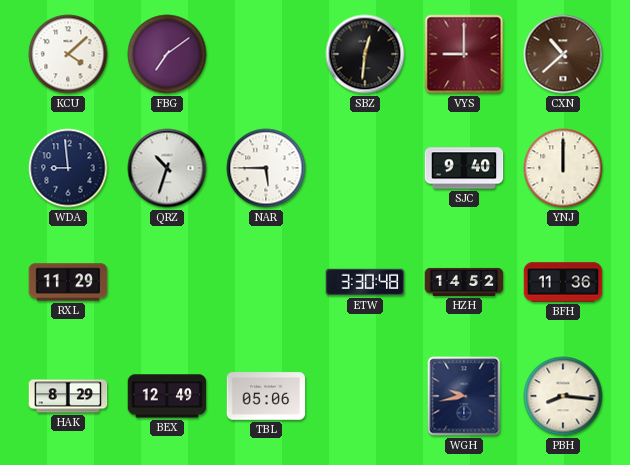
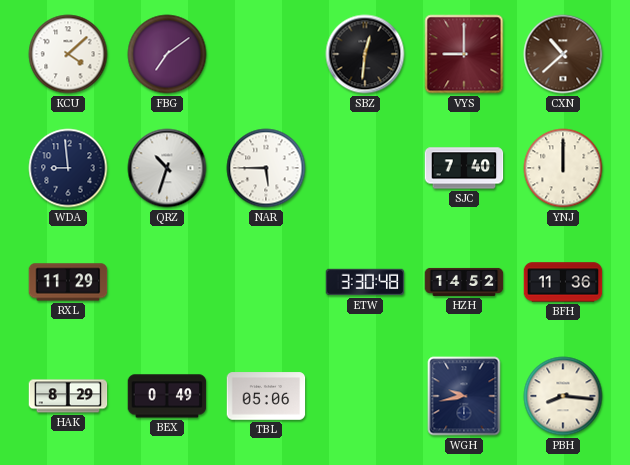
SJC: 9:40 -> 7:40 (464, 168)
BEX: 12:49 -> 0:49 (167, 396)
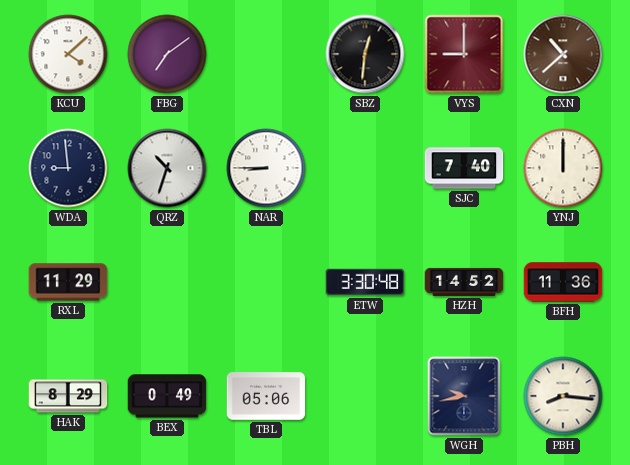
NAR: 5:45 -> 8:45 (266, 168)
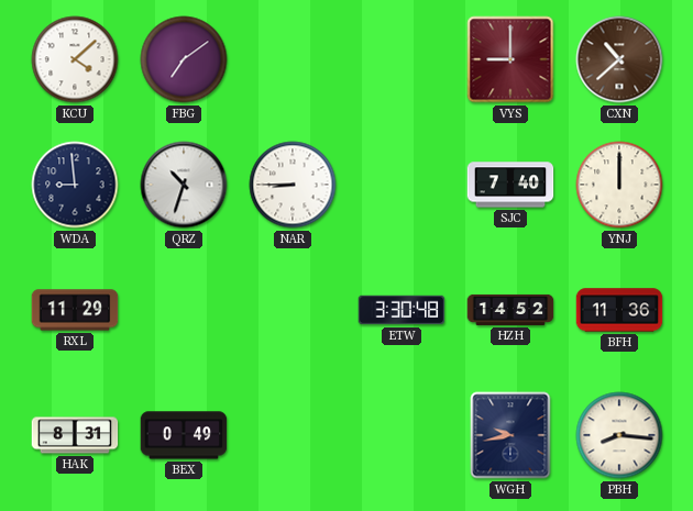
SBZ: 12:31 -> none (365, 54)
HAK: 8:29 -> 8:31 (75, 435)
TBL: 05:06 -> none (266, 396)
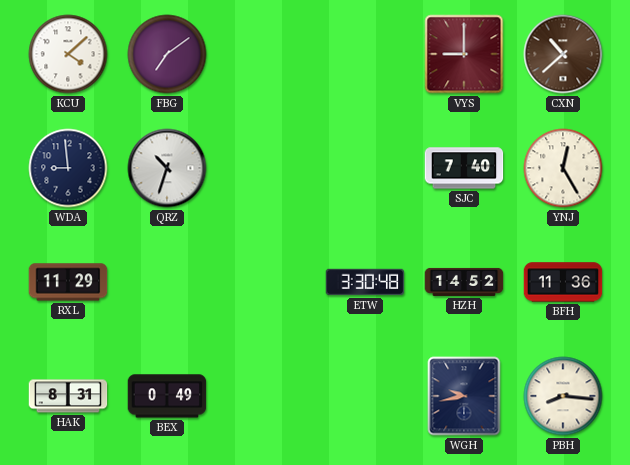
NAR: 8:45 -> none (293, 185)
YNJ: 12:00 -> 12:25 (563, 168)
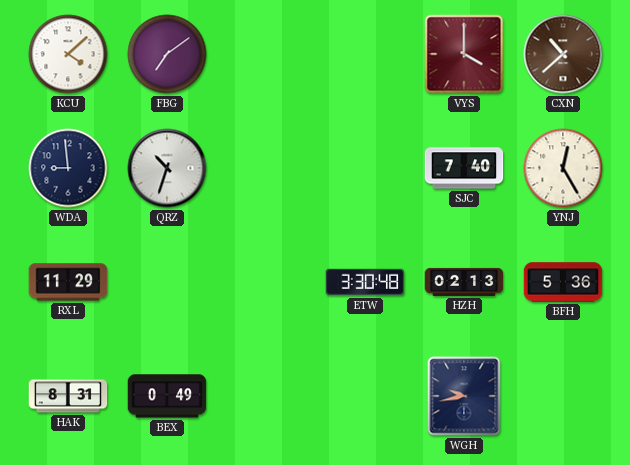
VYS: 9:00 -> 4:00 (464, 54)
HZH: 14:52 -> 02:13 (464, 282)
BFH: 11:36 -> 5:36 (563, 282)
PBH: 8:16 -> none (563, 396)
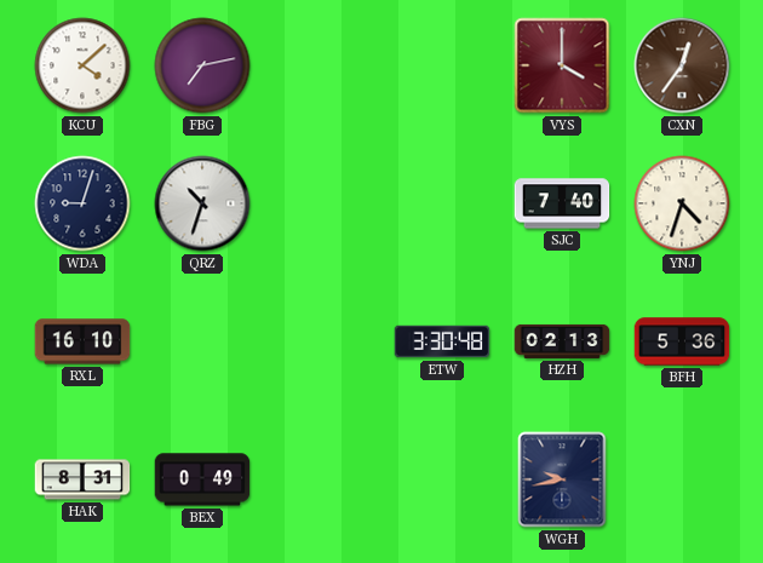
FBG: 7:09 -> 7:13 (202, 65)
CXN: 10:38 -> 12:36 (682, 65)
WDA: 8:59 -> 9:03 (82, 203)
YNJ: 12:25 -> 4:33 (682, 203)
RXL: 11:29 -> 16:10 (82, 341)
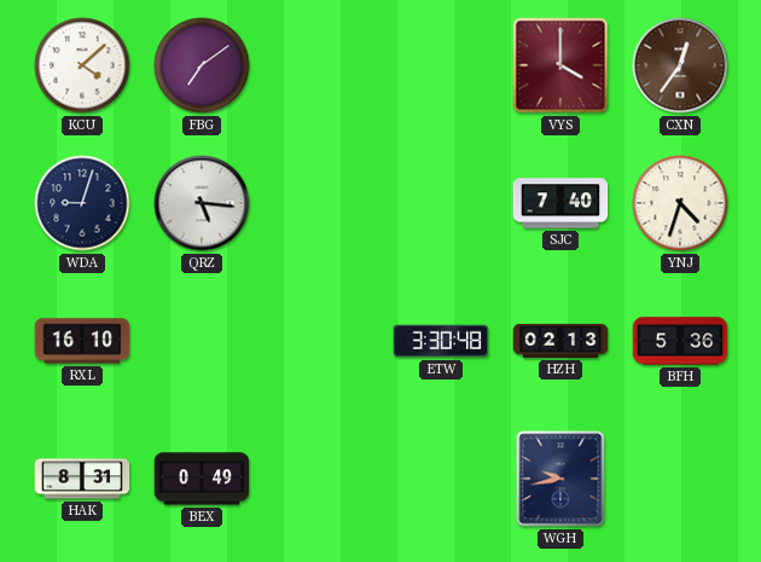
FBG: 7:13 -> 7:09 (202, 65)
QRZ: 10:33 -> 5:16 (202, 203)
